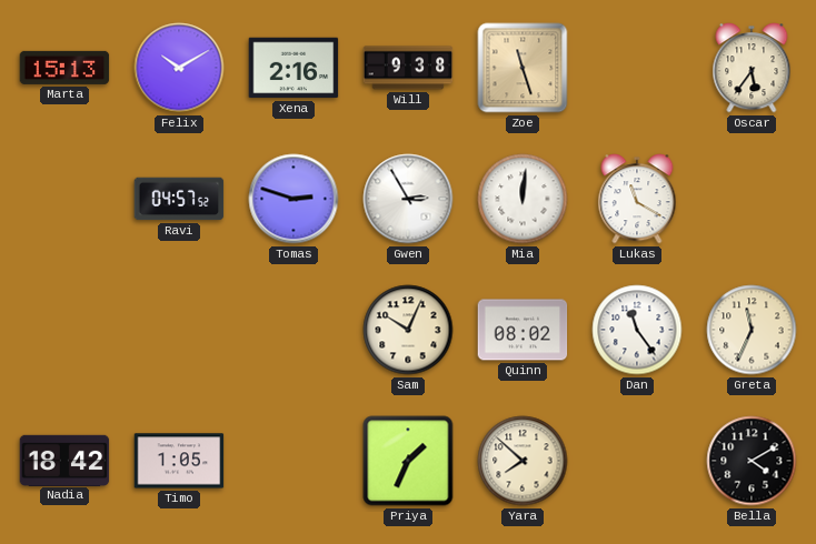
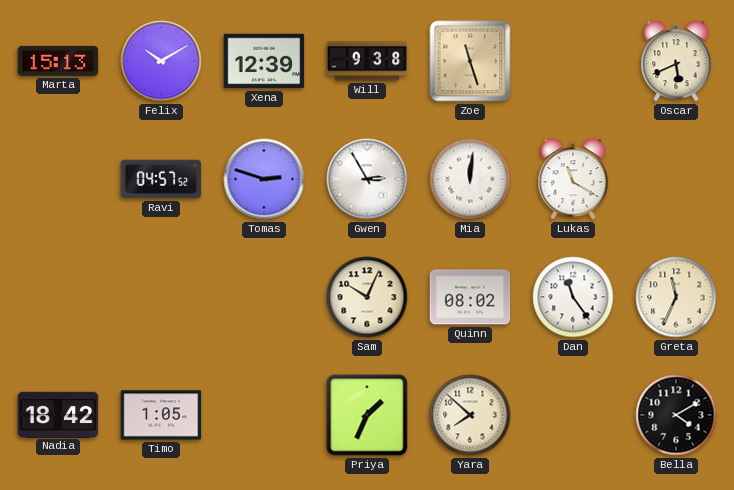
Xena: 2:16 -> 12:39 (264, 61)
Oscar: 5:36 -> 5:41 (676, 61)
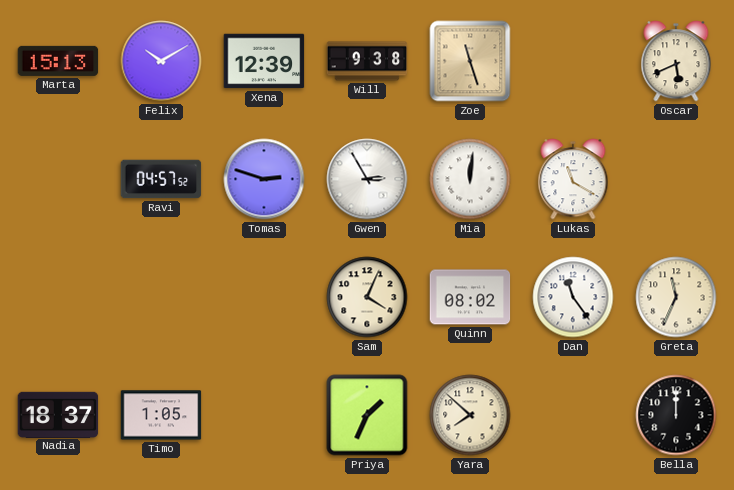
Sam: 10:04 -> 4:04 (367, 297)
Nadia: 18:42 -> 18:37 (58, 414)
Bella: 4:10 -> 12:00 (676, 415)
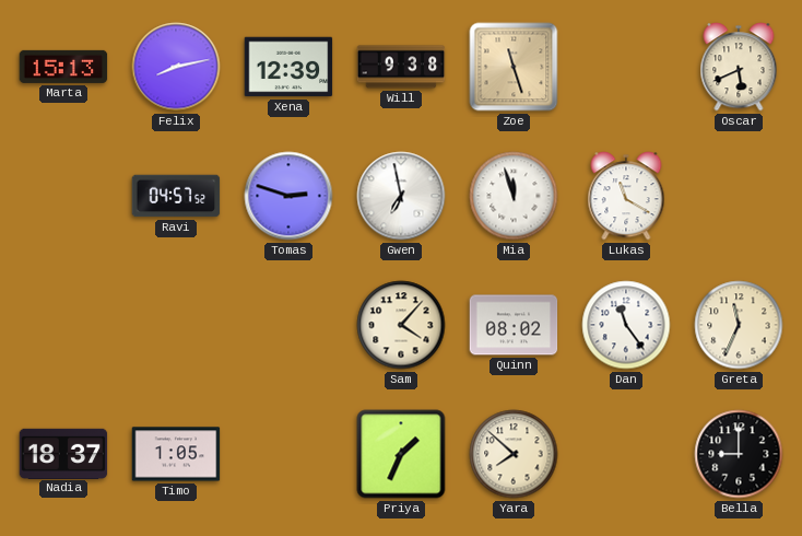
Felix: 10:10 -> 8:13 (176, 67)
Gwen: 2:55 -> 6:58 (401, 196)
Mia: 12:01 -> 11:57 (514, 196)
Sam: 4:04 -> 4:07 (401, 325)
Bella: 12:00 -> 9:00 (739, 454)
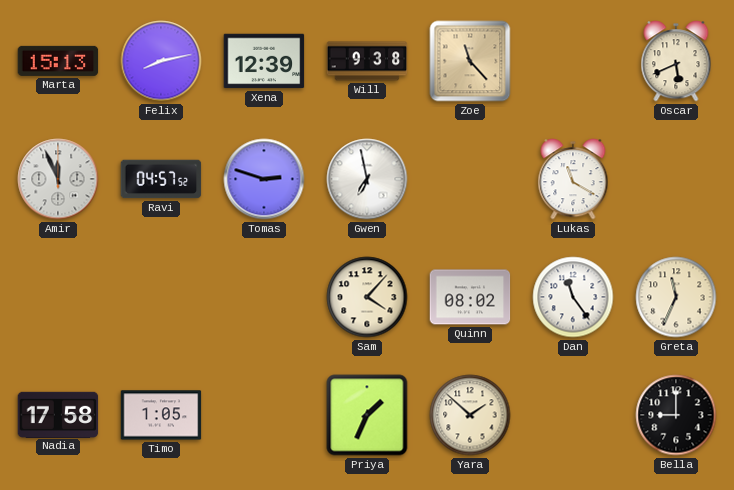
Zoe: 11:27 -> 11:23 (470, 61)
Amir: none -> 11:56 (58, 179)
Mia: 11:57 -> none (514, 196)
Nadia: 18:37 -> 17:58 (58, 414)
Yara: 7:52 -> 1:52 (470, 415)
